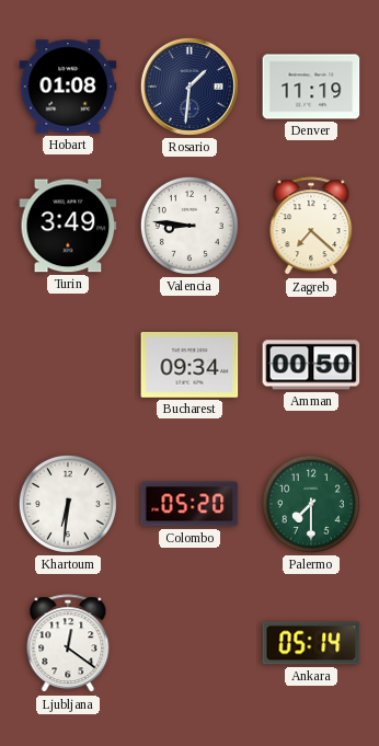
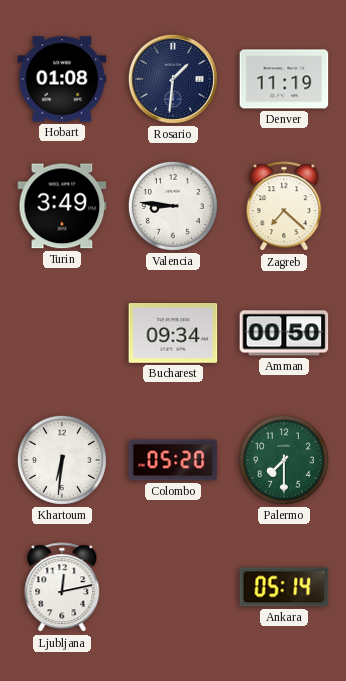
Ljubljana: 12:21 -> 12:13 (62, 588)
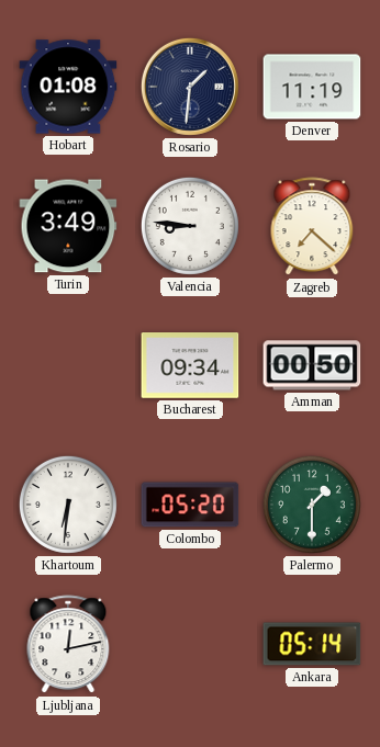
Palermo: 7:30 -> 1:30 (312, 505)
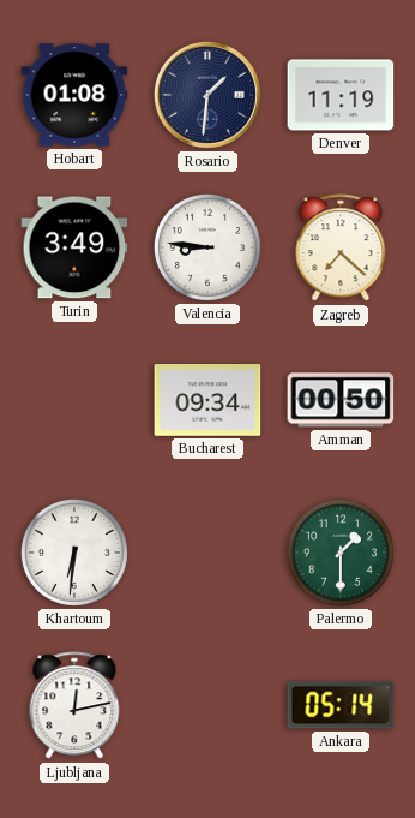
Colombo: 05:20 -> none (190, 505)
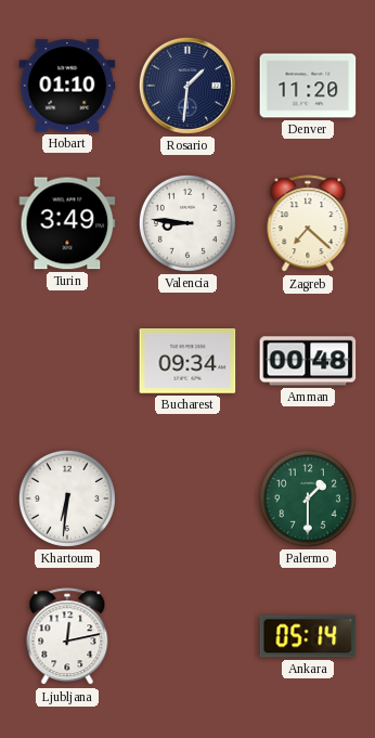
Hobart: 01:08 -> 01:10 (67, 86)
Denver: 11:19 -> 11:20 (308, 86)
Amman: 00:50 -> 00:48 (308, 361)
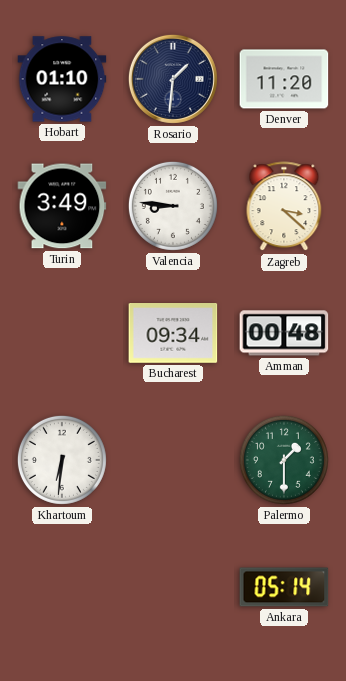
Zagreb: 7:22 -> 3:22 (284, 207)
Ljubljana: 12:13 -> none (67, 637)
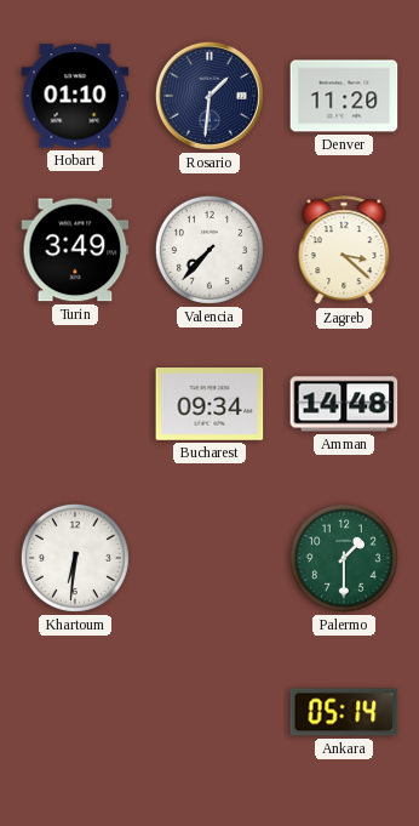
Valencia: 8:46 -> 7:37 (209, 250)
Amman: 00:48 -> 14:48 (344, 404)
